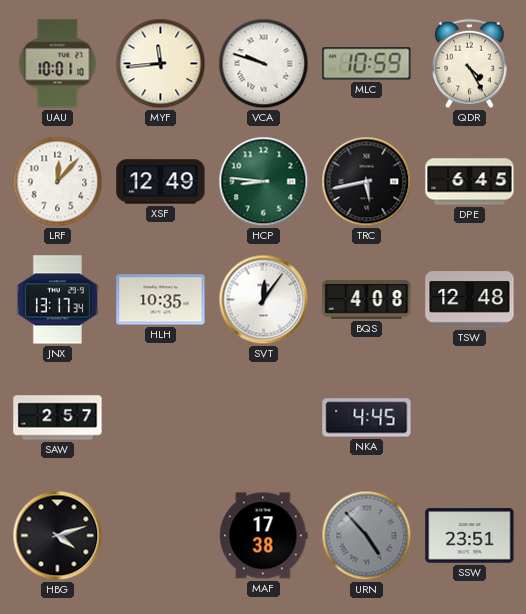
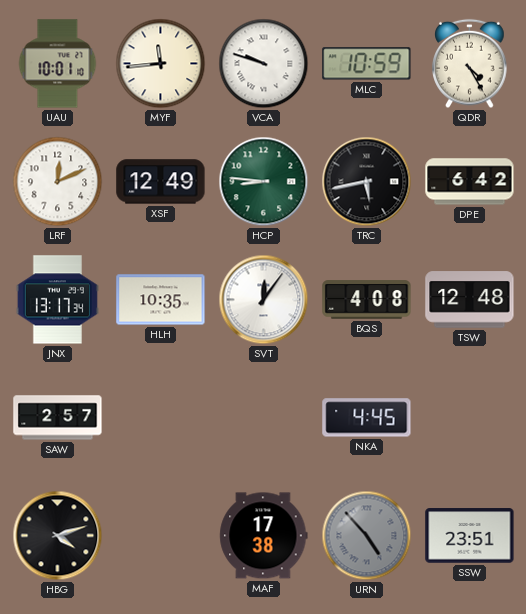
LRF: 12:07 -> 12:11 (58, 182)
DPE: 6:45 -> 6:42 (470, 182)
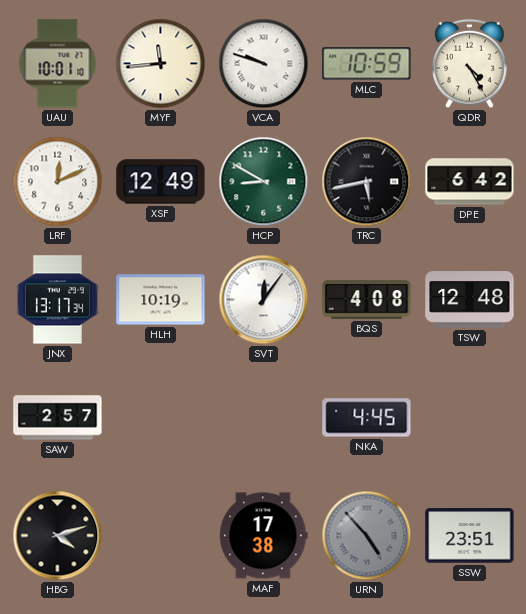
HCP: 8:46 -> 8:50 (264, 182)
HLH: 10:35 -> 10:19 (161, 300)
